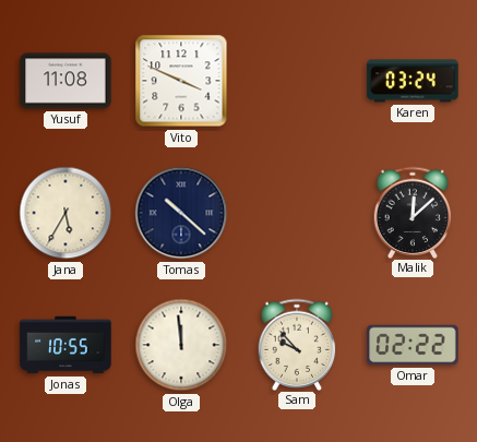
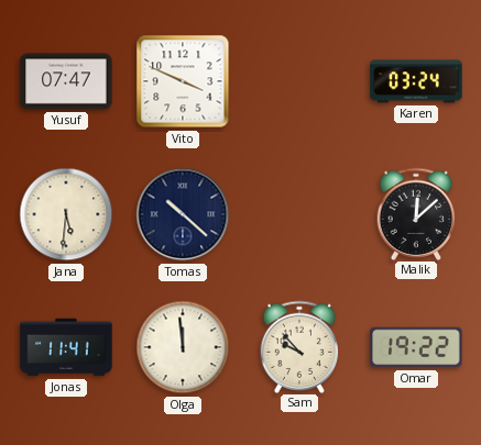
Yusuf: 11:08 -> 07:47 (66, 81)
Jana: 5:35 -> 5:31 (66, 214)
Jonas: 10:55 -> 11:41 (66, 347)
Omar: 02:22 -> 19:22 (416, 347)
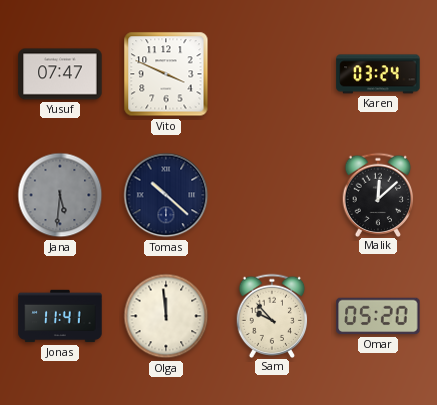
Jana dial: cream -> grey (60, 195)
Omar: 19:22 -> 05:20 (378, 316)
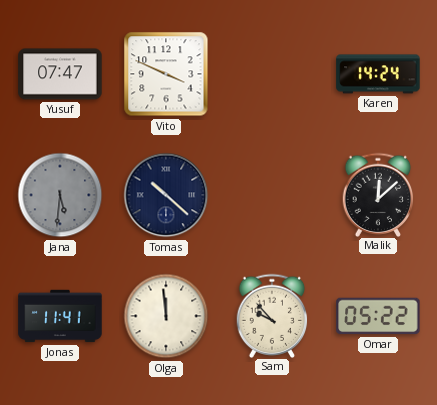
Karen: 03:24 -> 14:24 (378, 74)
Omar: 05:20 -> 05:22 (378, 316)
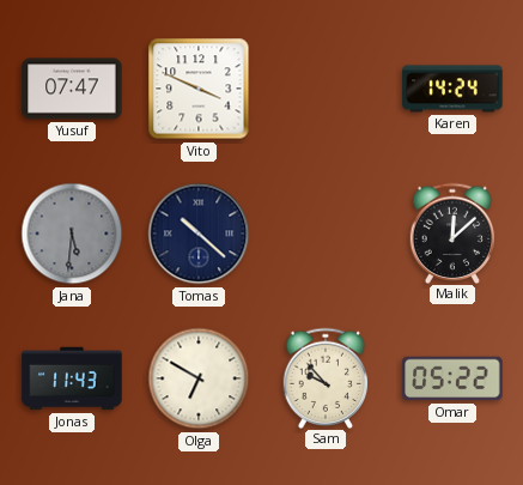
Jonas: 11:41 -> 11:43 (72, 378)
Olga: 11:59 -> 6:50 (199, 378)
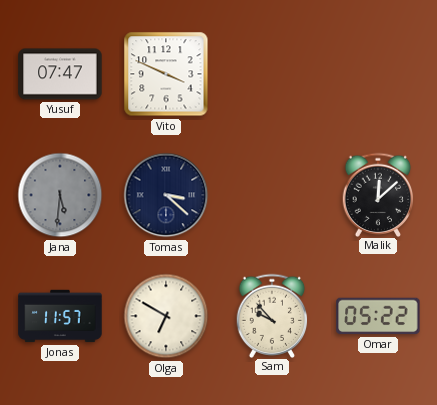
Karen: 14:24 -> none (452, 89)
Tomas: 10:22 -> 3:22 (166, 195)
Jonas: 11:43 -> 11:57 (60, 316)
